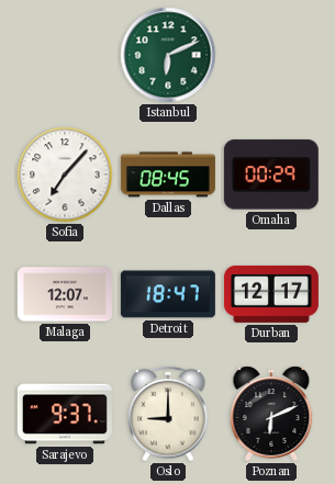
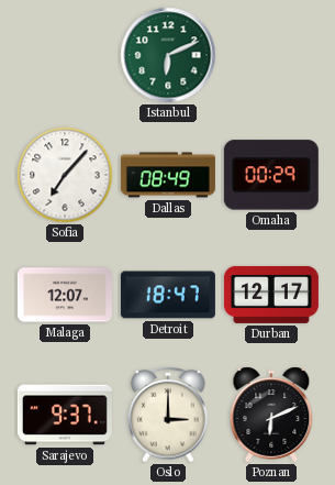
Dallas: 08:45 -> 08:49 (168, 175)
Oslo: 9:00 -> 3:00 (168, 415)
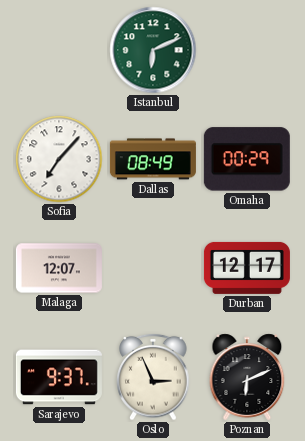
Detroit: 18:47 -> none (168, 295)
Oslo: 3:00 -> 2:56 (153, 377)
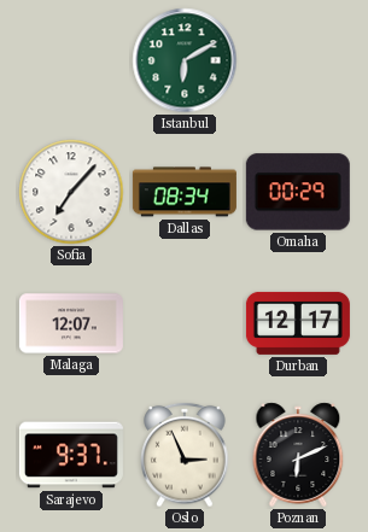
Istanbul: 6:11 -> 6:10 (185, 60)
Dallas: 08:49 -> 08:34 (185, 192)
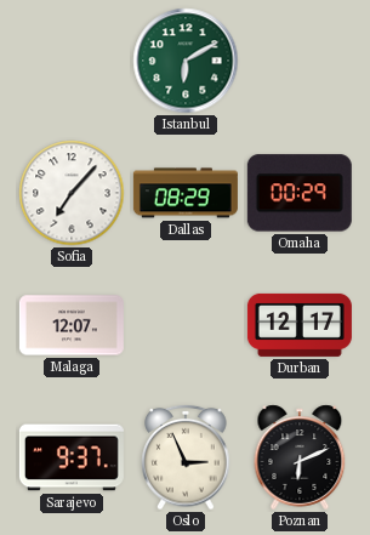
Dallas: 08:34 -> 08:29 (186, 193)
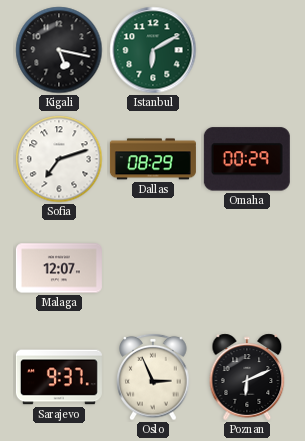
Kigali: none -> 5:17 (59, 50)
Sofia: 7:07 -> 7:12 (59, 159)
Durban: 12:17 -> none (300, 325)
